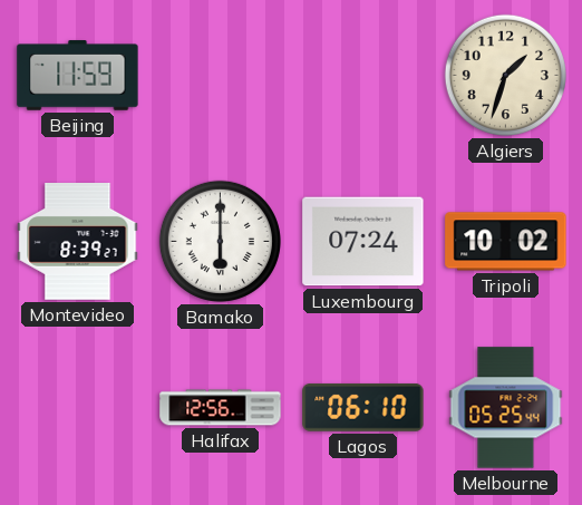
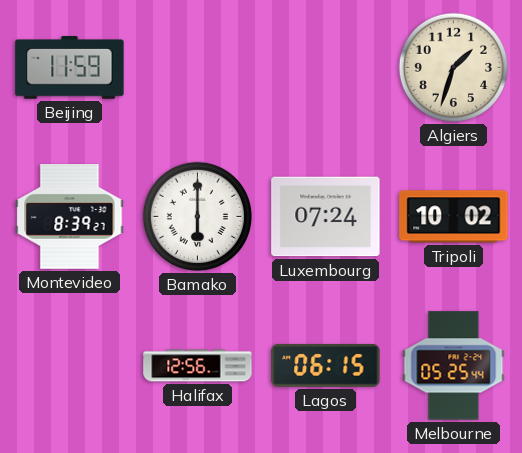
Lagos: 06:10 -> 06:15 (326, 366)
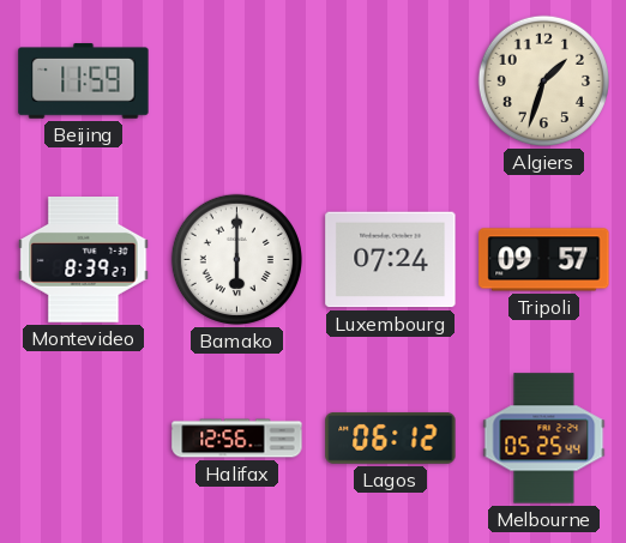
Tripoli: 10:02 -> 09:57 (544, 260)
Lagos: 06:15 -> 06:12 (391, 439)
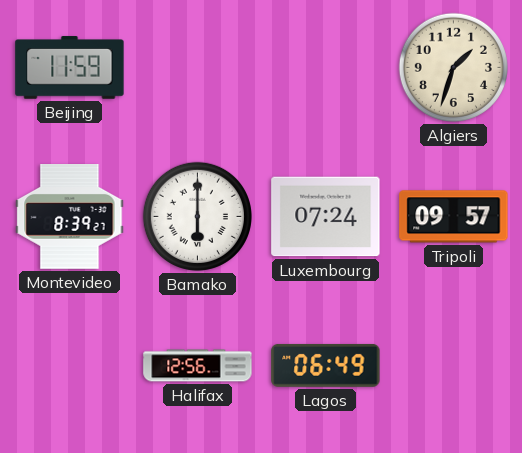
Lagos: 06:12 -> 06:49 (326, 366)
Melbourne: 05:25 -> none (544, 439)
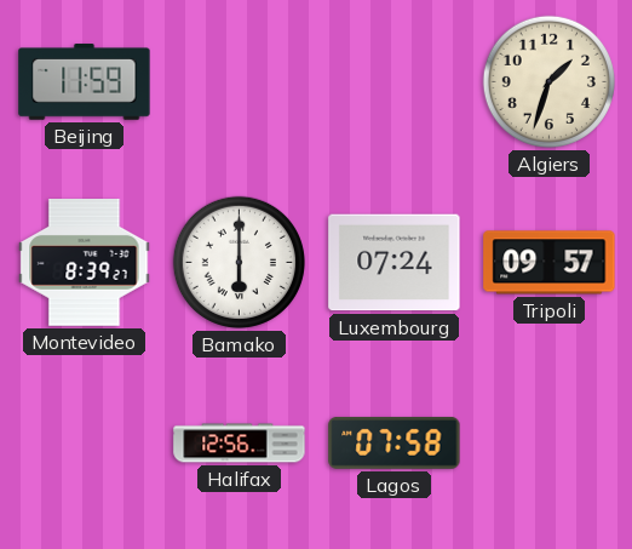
Lagos: 06:49 -> 07:58 (395, 444)
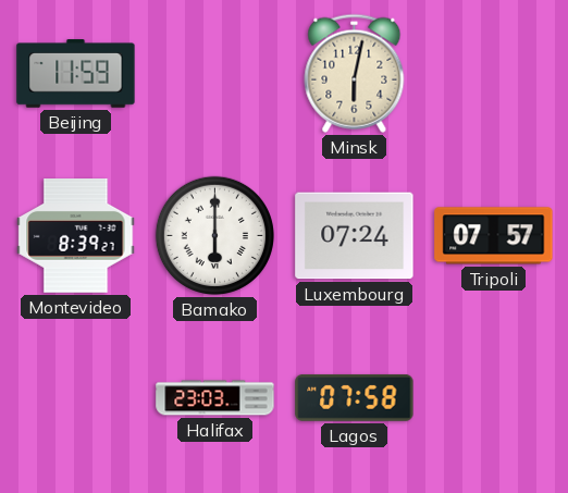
Minsk: none -> 6:02 (355, 73)
Algiers: 1:33 -> none (548, 81)
Tripoli: 09:57 -> 07:57 (494, 236)
Halifax: 12:56 -> 23:03 (215, 398)
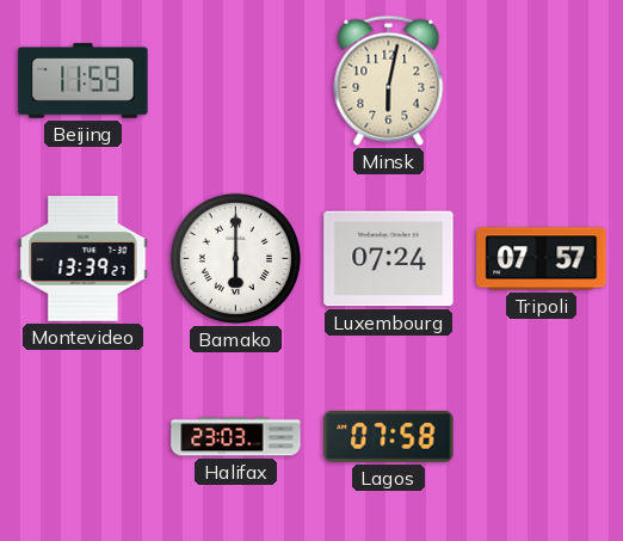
Montevideo: 8:39 -> 13:39 (84, 259)
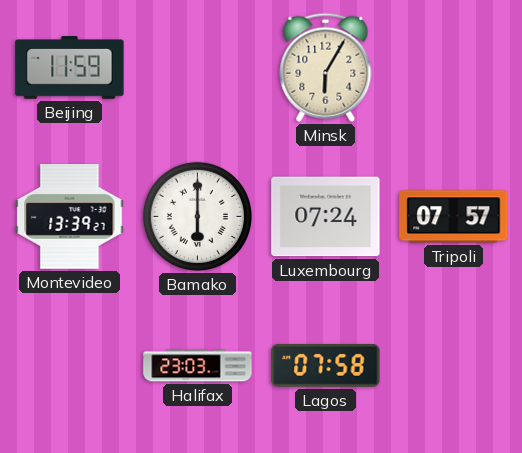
Minsk: 6:02 -> 6:05 (326, 67)
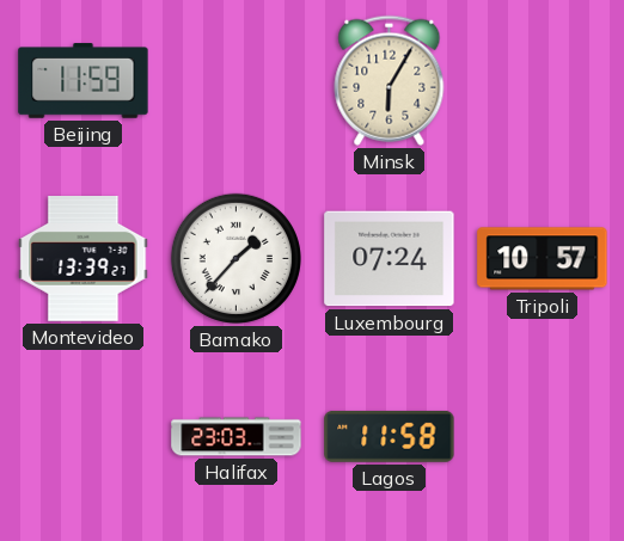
Bamako: 6:00 -> 1:37 (235, 258)
Tripoli: 07:57 -> 10:57 (543, 259)
Lagos: 07:58 -> 11:58 (390, 437)
